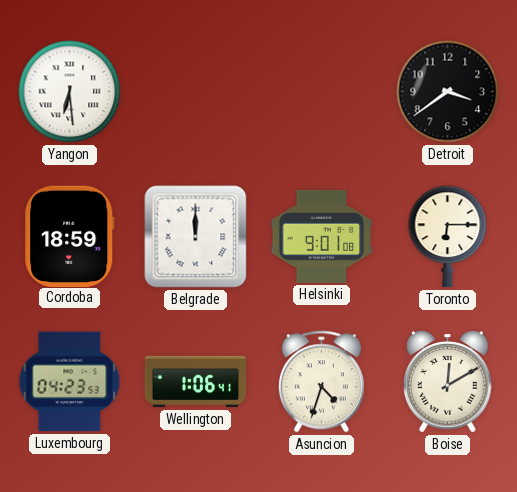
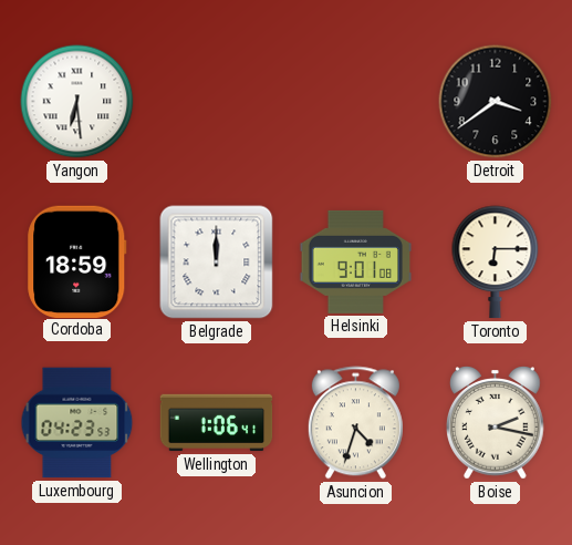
Boise: 12:10 -> 2:17 (496, 423)
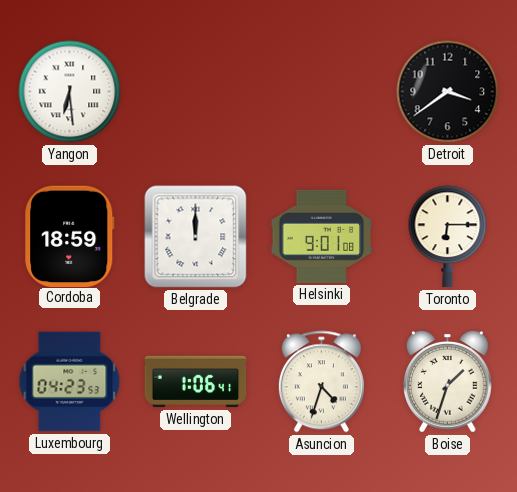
Boise: 2:17 -> 1:33 (448, 382)
